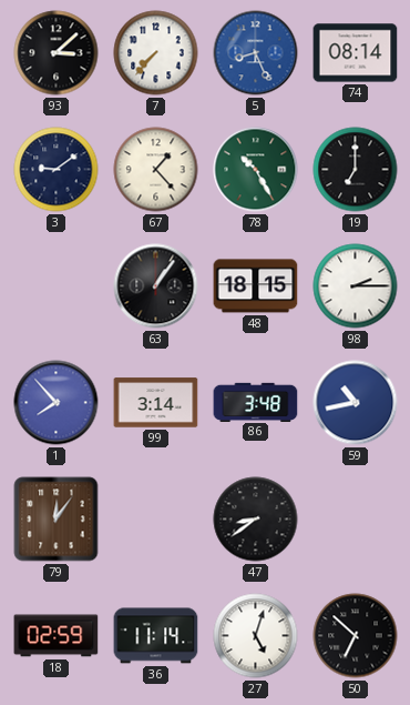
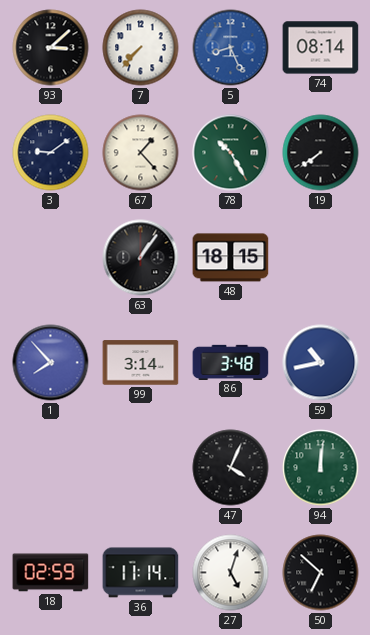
19: 7:00 -> 7:39 (321, 153)
98: 2:15 -> none (356, 286)
79: 12:06 -> none (57, 520)
47: 8:39 -> 4:04 (231, 468)
94: none -> 12:01 (321, 468)
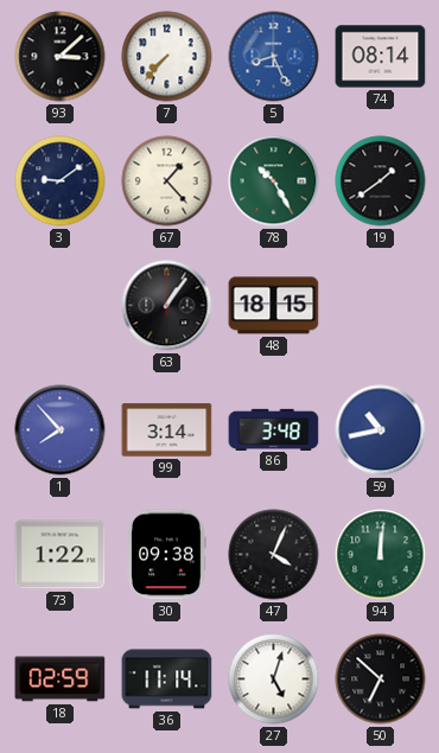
19: 7:39 -> 1:39 (381, 181)
73: none -> 1:22 (61, 555)
30: none -> 09:38 (166, 555)
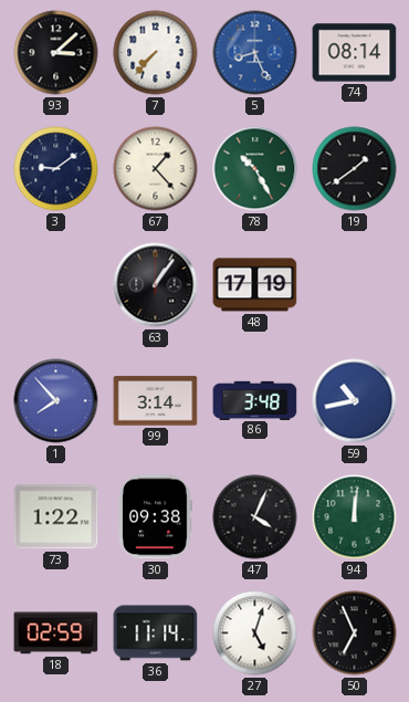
48: 18:15 -> 17:19 (255, 285)
50: 6:52 -> 6:56 (355, 633)
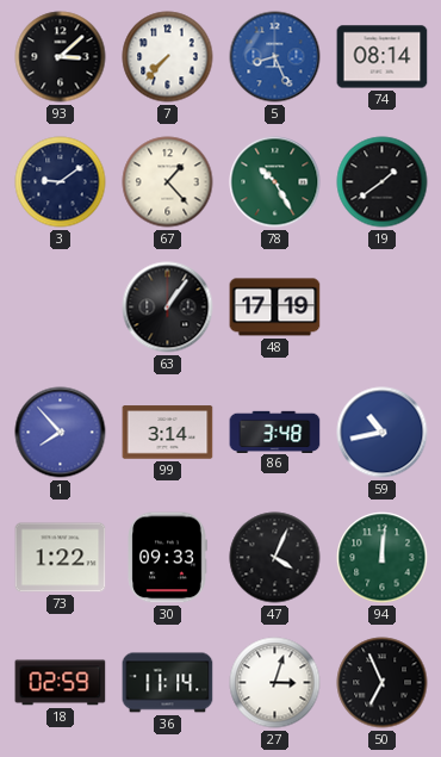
30: 09:38 -> 09:33 (167, 558)
27: 5:03 -> 3:03 (275, 683)
